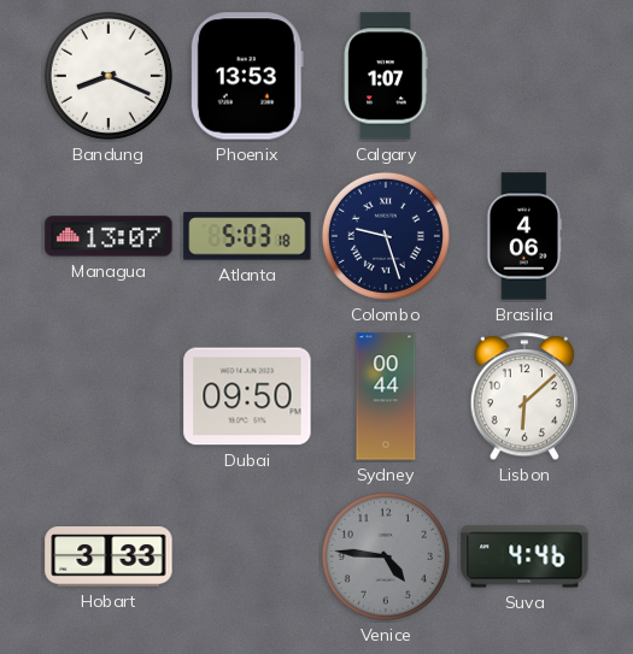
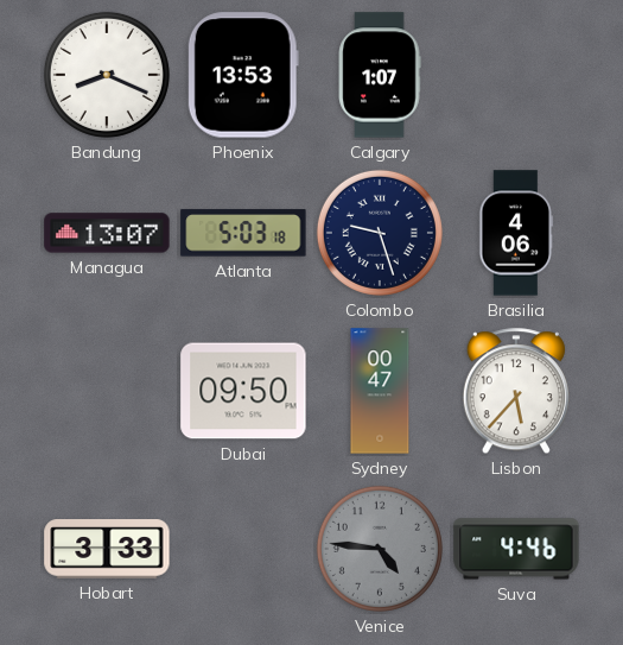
Sydney: 00:44 -> 00:47 (380, 391)
Lisbon: 6:08 -> 5:37 (516, 392)
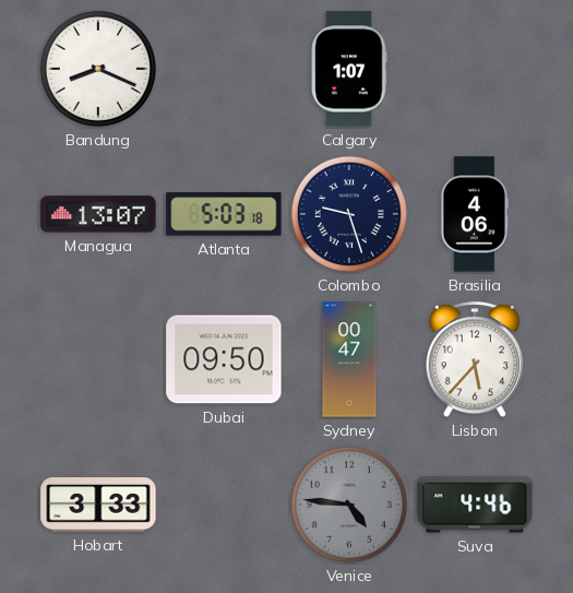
Phoenix: 13:53 -> none (243, 75)
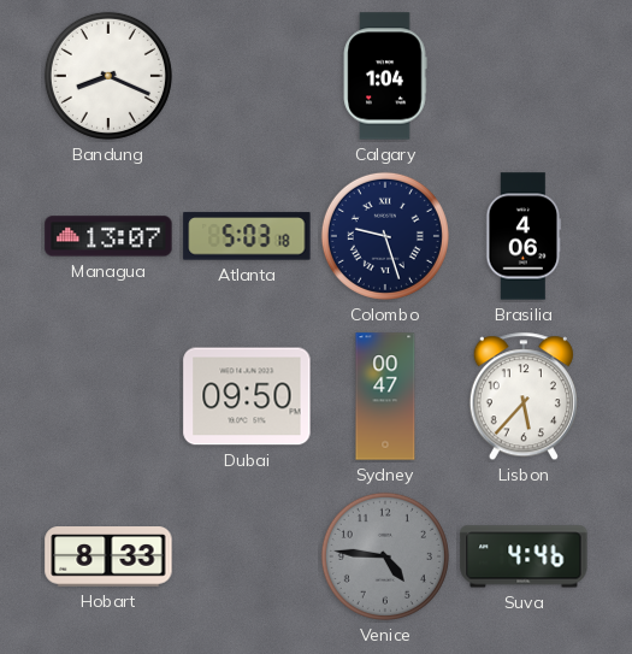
Calgary: 1:07 -> 1:04 (385, 76)
Hobart: 3:33 -> 8:33 (108, 556)
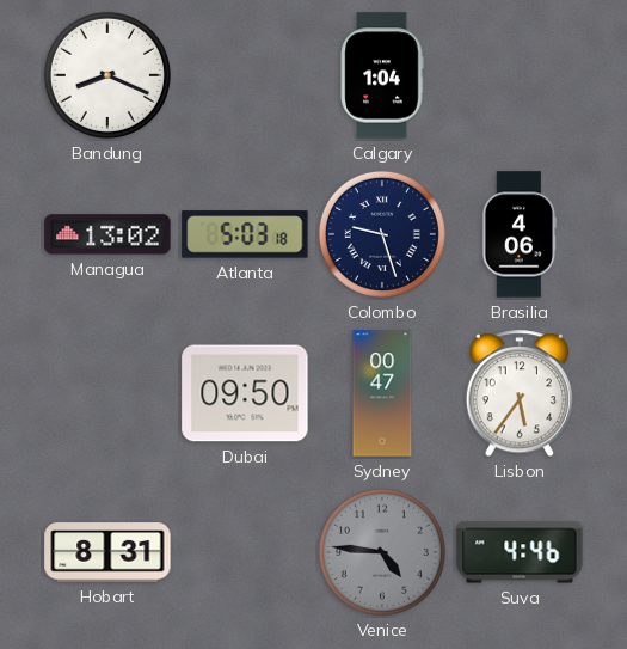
Managua: 13:07 -> 13:02 (107, 234)
Lisbon: 5:37 -> 5:36 (520, 394)
Hobart: 8:33 -> 8:31 (107, 552)
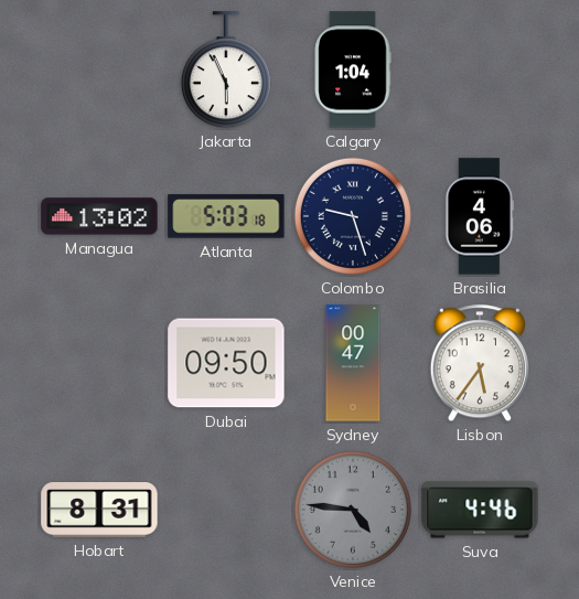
Bandung: 8:19 -> none (107, 75)
Jakarta: none -> 5:56 (226, 71)
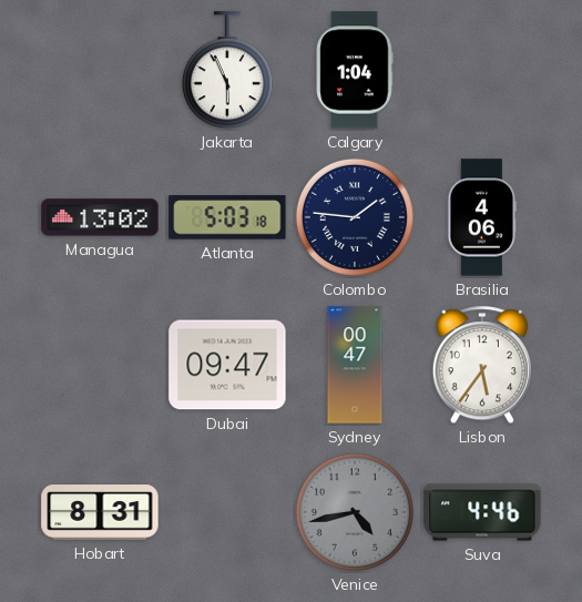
Colombo: 9:27 -> 1:46 (355, 217)
Dubai: 09:50 -> 09:47 (227, 365)
Venice: 4:46 -> 4:43 (355, 512)
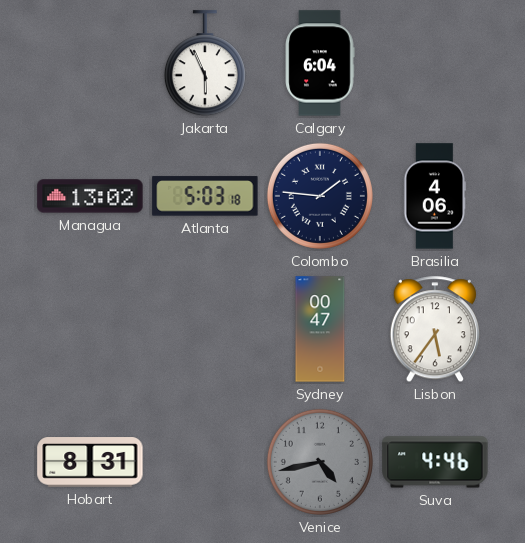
Calgary: 1:04 -> 6:04 (320, 63)
Dubai: 09:47 -> none (227, 365)
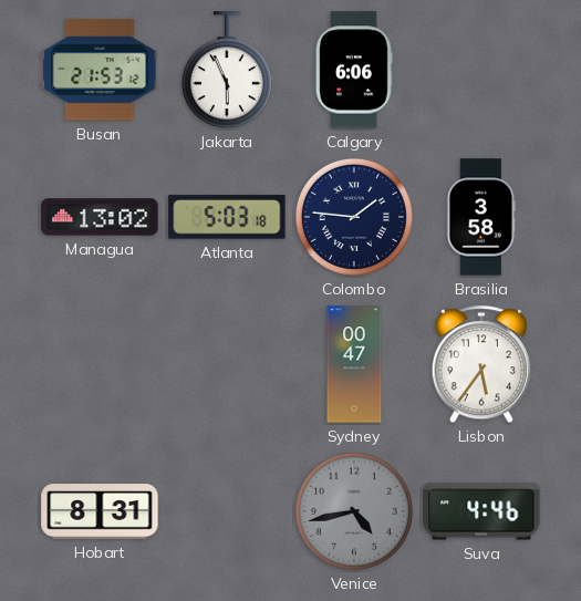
Busan: none -> 21:53 (100, 70)
Calgary: 6:04 -> 6:06 (354, 70)
Brasilia: 4:06 -> 3:58 (481, 217)
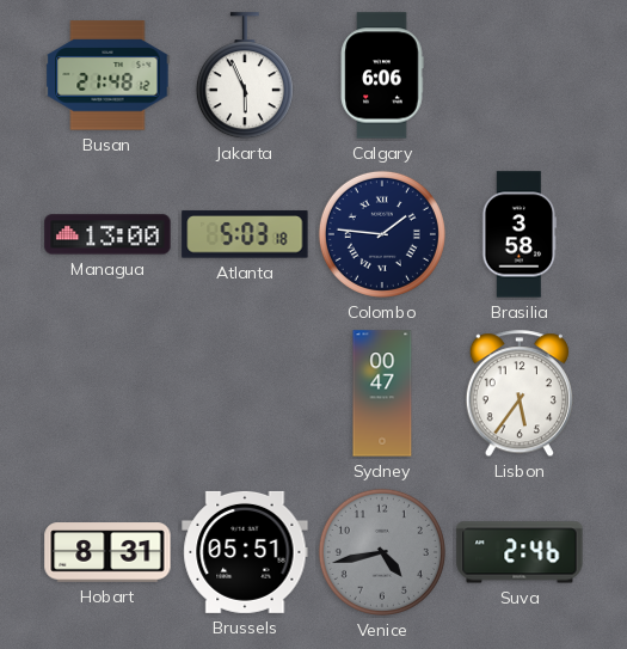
Busan: 21:53 -> 21:48 (107, 75)
Managua: 13:02 -> 13:00 (107, 234)
Brussels: none -> 05:51 (245, 552)
Suva: 4:46 -> 2:46 (520, 552)
